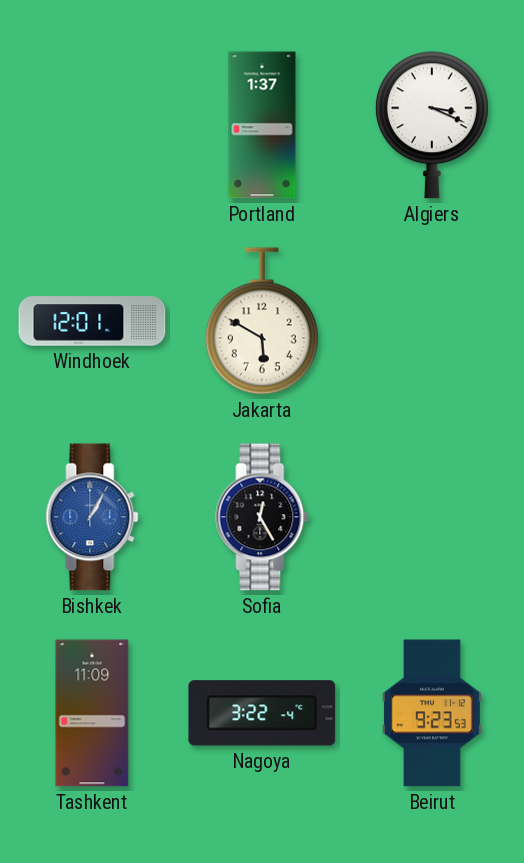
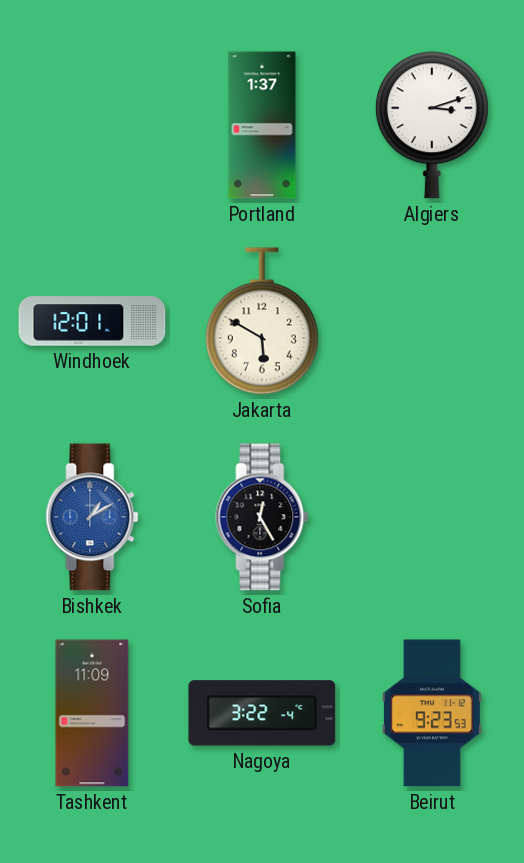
Algiers: 3:19 -> 3:12 (432, 125)
Bishkek: 1:05 -> 1:10 (92, 517)
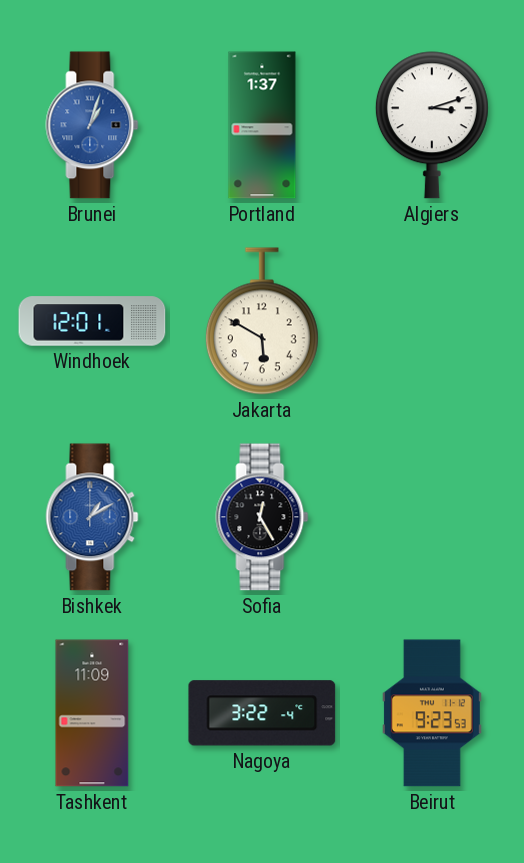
Brunei: none -> 1:03 (92, 125)
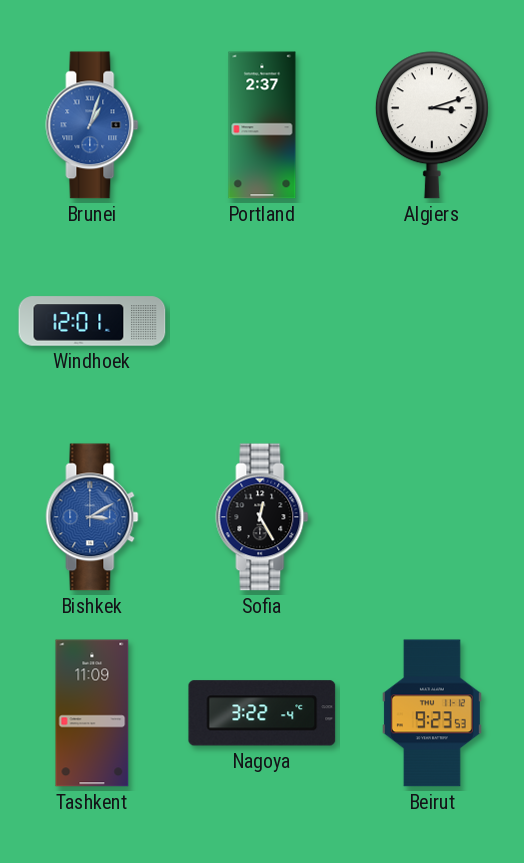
Portland: 1:37 -> 2:37 (262, 125)
Jakarta: 5:50 -> none (262, 321)
Bishkek: 1:10 -> 3:10 (92, 517)
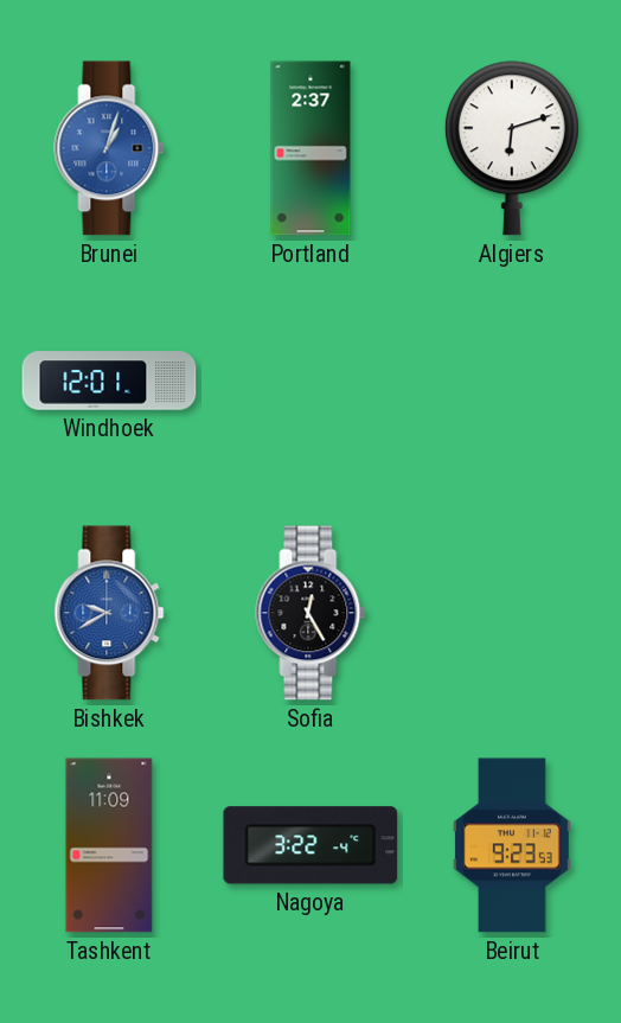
Algiers: 3:12 -> 6:12 (512, 148)
Bishkek: 3:10 -> 9:40 (109, 613)
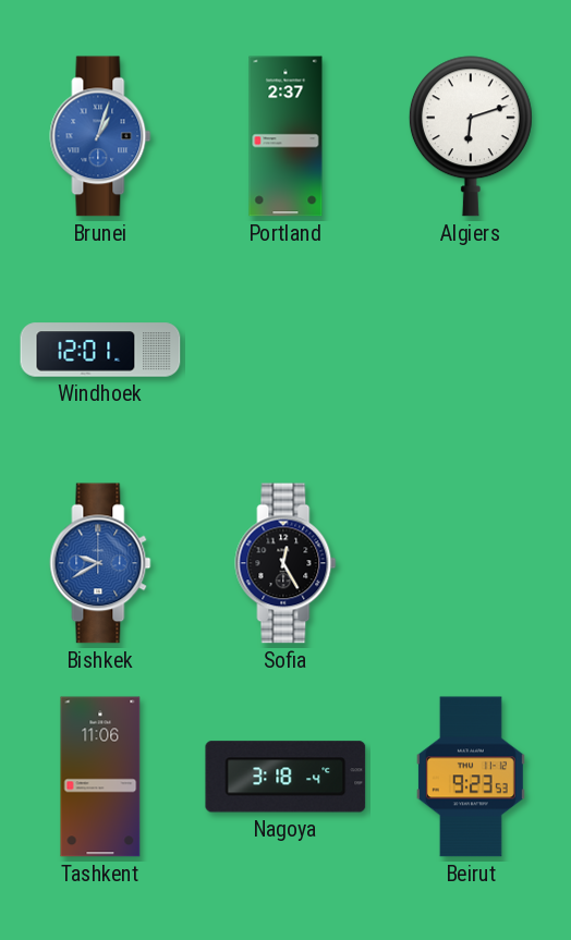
Tashkent: 11:09 -> 11:06 (100, 777)
Nagoya: 3:22 -> 3:18 (285, 777)
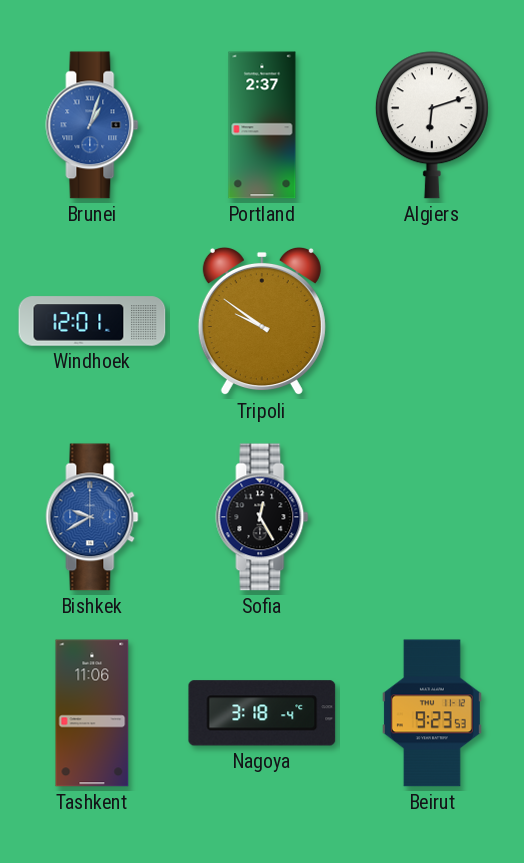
Tripoli: none -> 9:51 (262, 321)
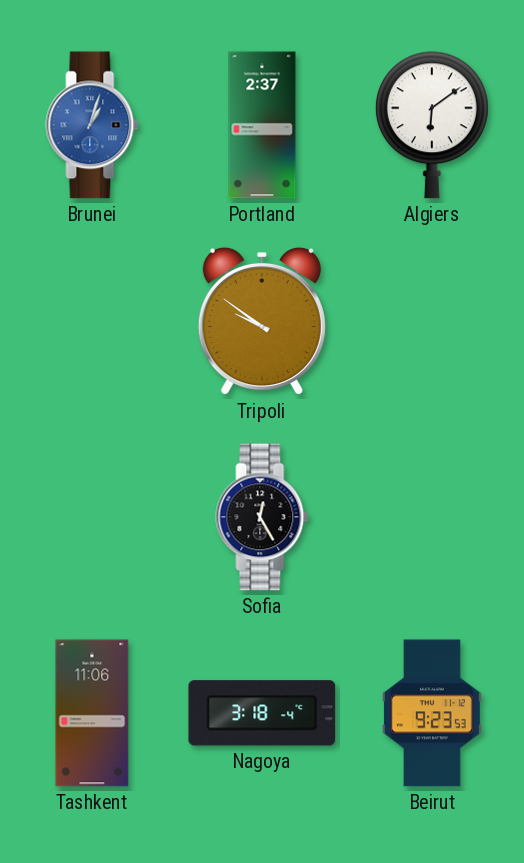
Algiers: 6:12 -> 6:09 (432, 125)
Windhoek: 12:01 -> none (92, 321)
Bishkek: 9:40 -> none (92, 517)
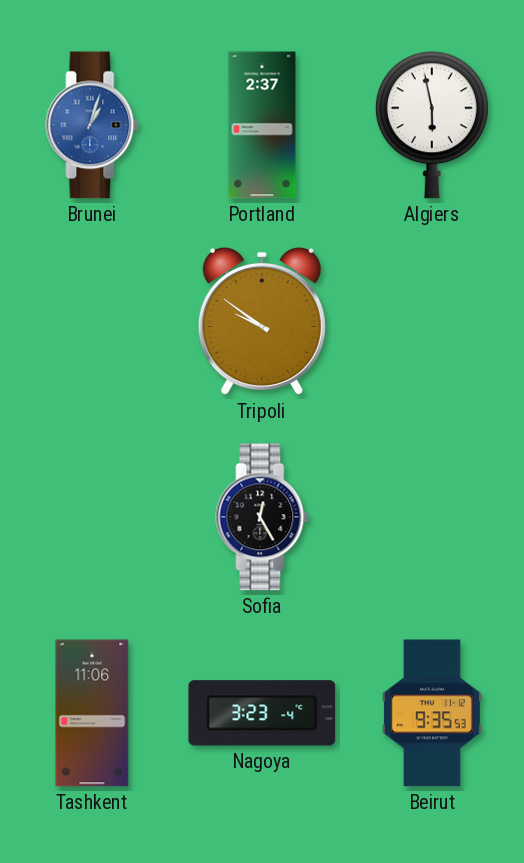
Algiers: 6:09 -> 5:58 (432, 125)
Nagoya: 3:18 -> 3:23 (262, 713)
Beirut: 9:23 -> 9:35 (432, 713)
